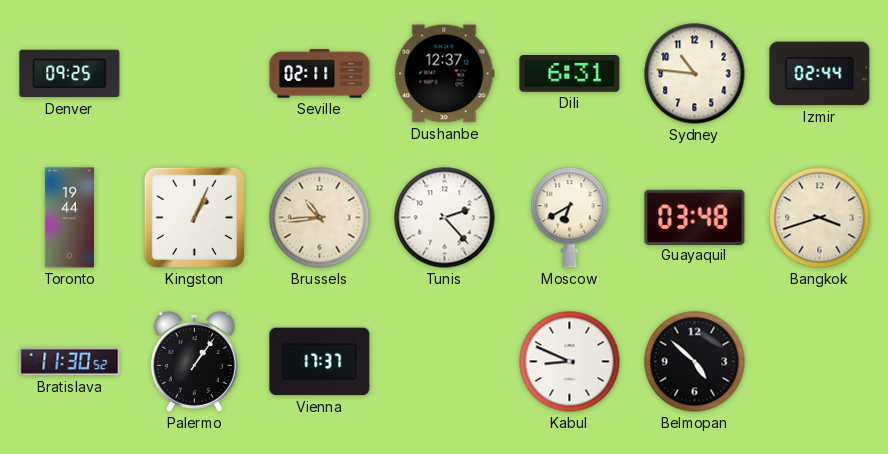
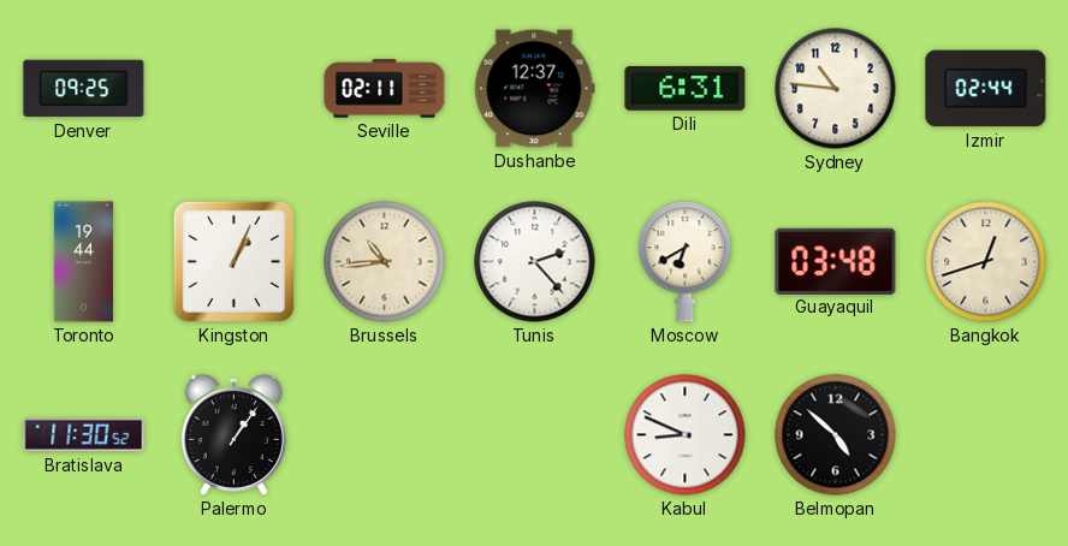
Bangkok: 3:42 -> 12:42 (986, 262)
Vienna: 17:37 -> none (320, 362)
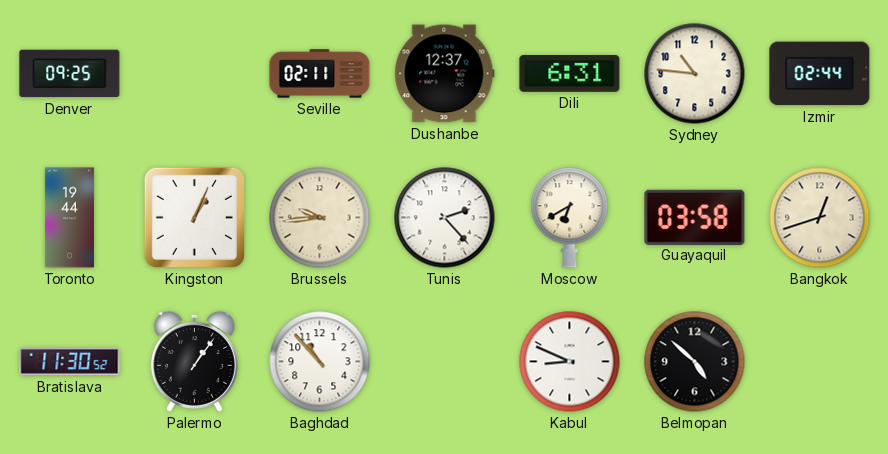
Brussels: 10:44 -> 9:44 (320, 218)
Guayaquil: 03:48 -> 03:58 (695, 217)
Baghdad: none -> 10:53 (320, 362)
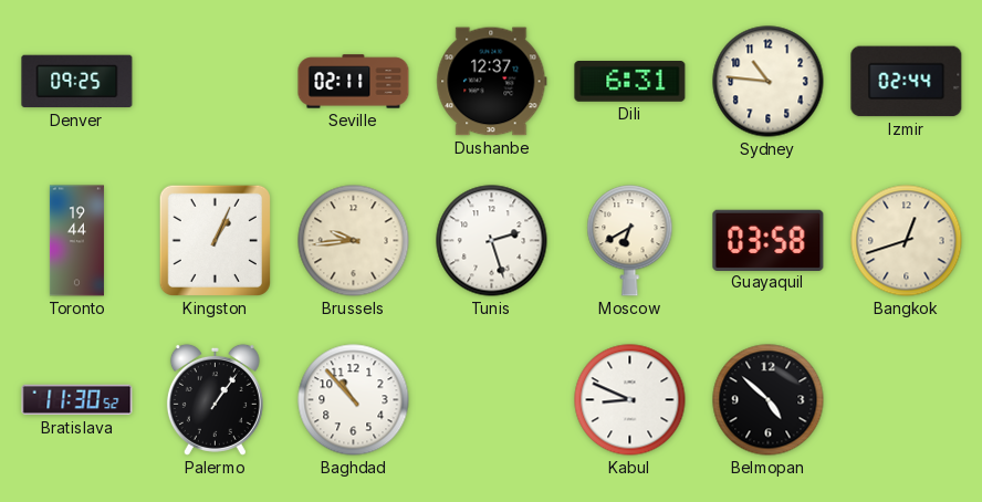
Tunis: 2:23 -> 2:27 (492, 241)
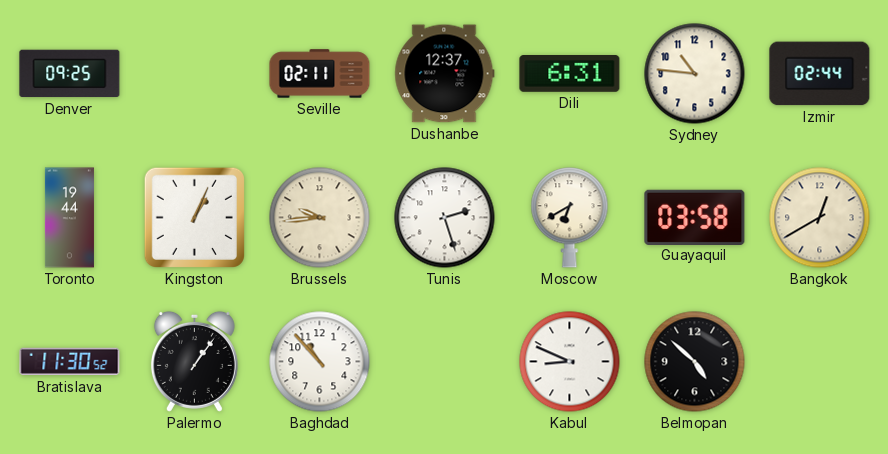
Bangkok: 12:42 -> 12:40 (820, 218)
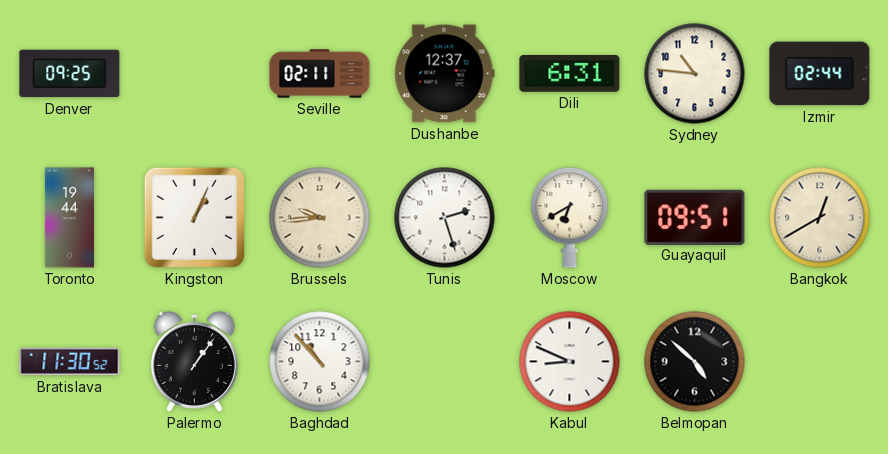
Guayaquil: 03:58 -> 09:51 (695, 217)
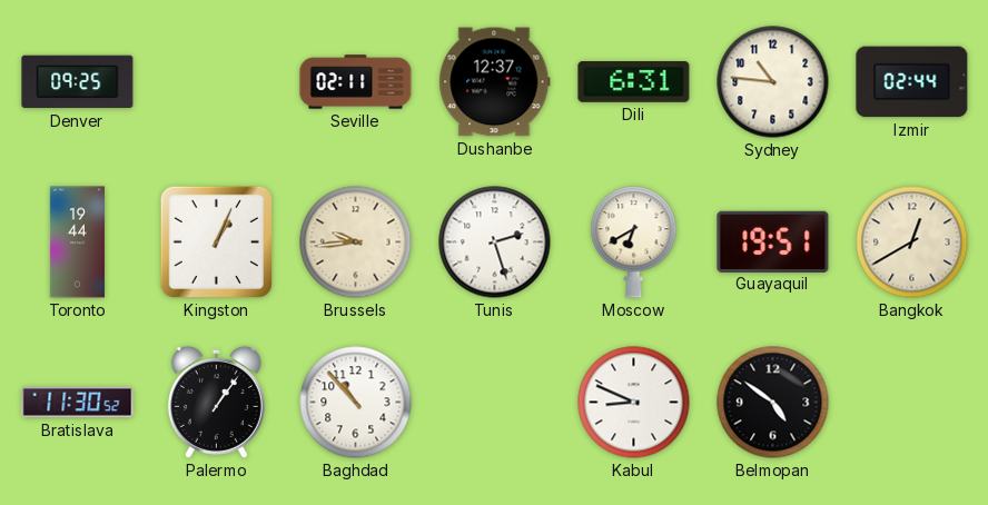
Guayaquil: 09:51 -> 19:51 (773, 241)
Belmopan: 4:52 -> 4:51 (773, 403)
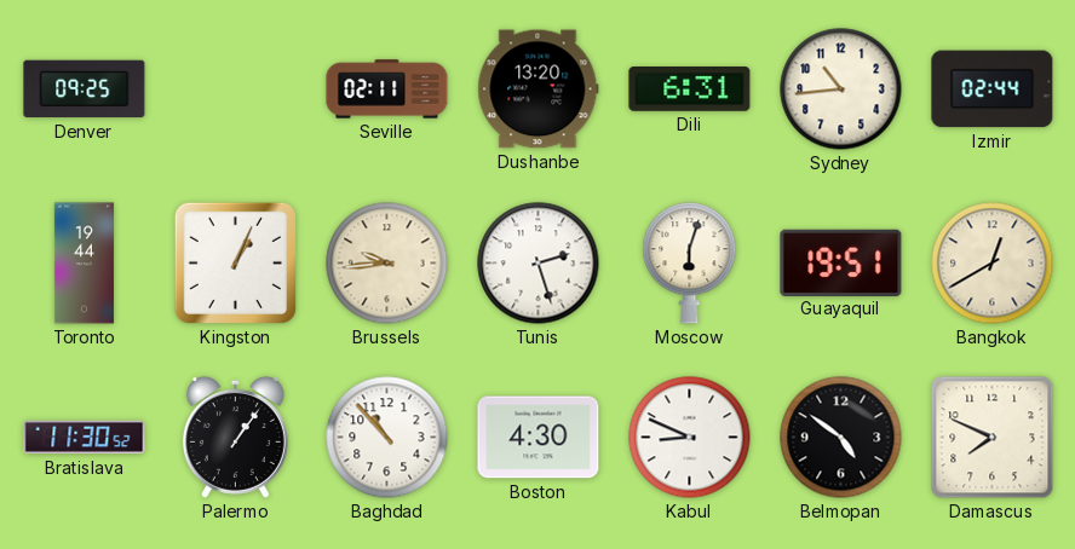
Dushanbe: 12:37 -> 13:20 (539, 89)
Sydney: 10:46 -> 10:44 (841, 89)
Moscow: 6:40 -> 6:03 (690, 264)
Boston: none -> 4:30 (539, 438)
Damascus: none -> 7:49 (993, 438)
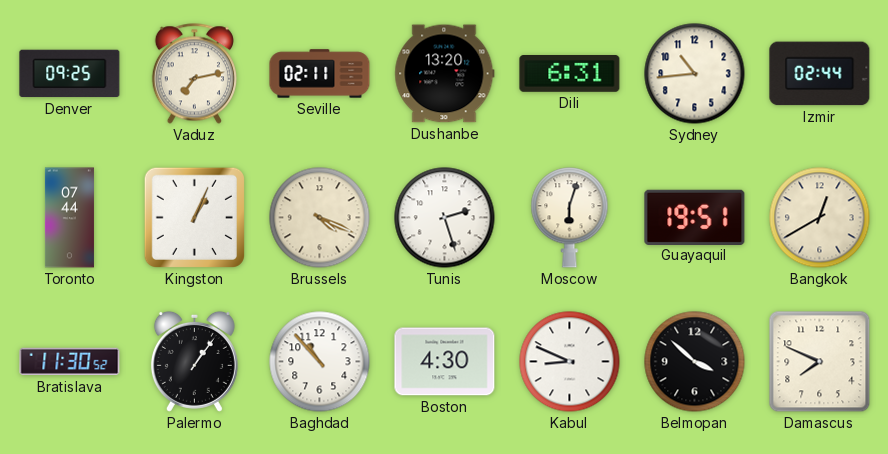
Vaduz: none -> 7:13 (194, 74)
Toronto: 19:44 -> 07:44 (69, 218)
Brussels: 9:44 -> 4:19 (320, 218)
Belmopan: 4:51 -> 3:52 (695, 362)
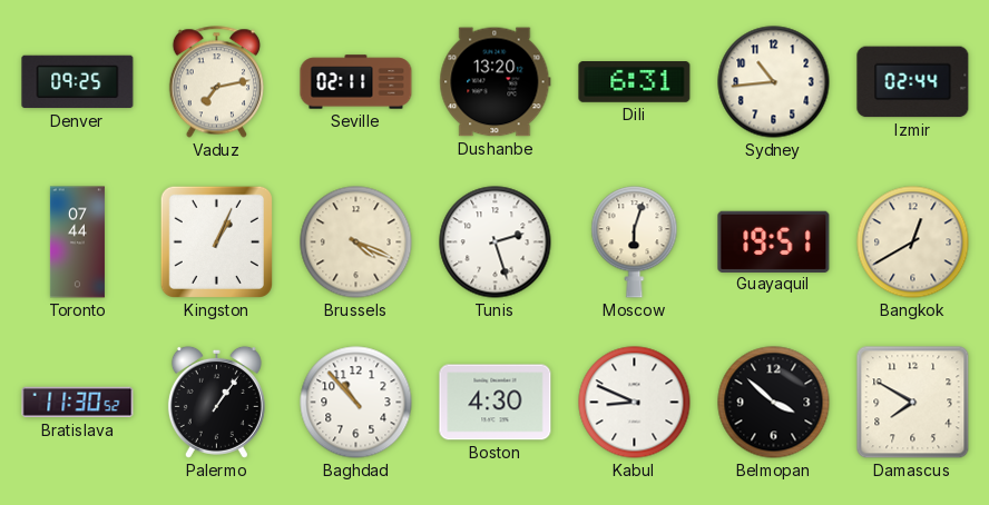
Damascus: 7:49 -> 7:50 (913, 403)
